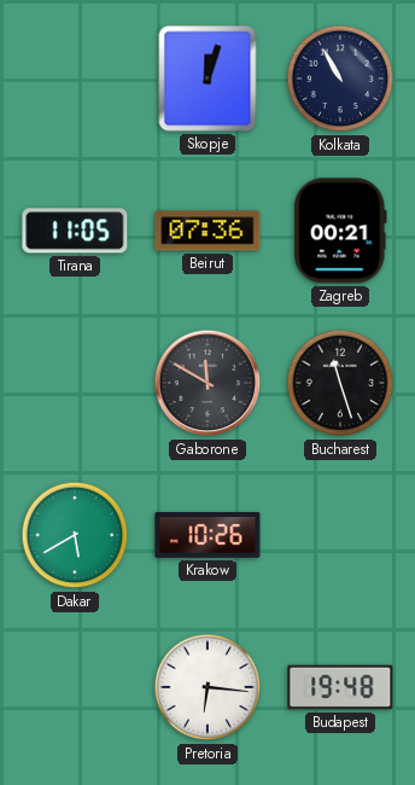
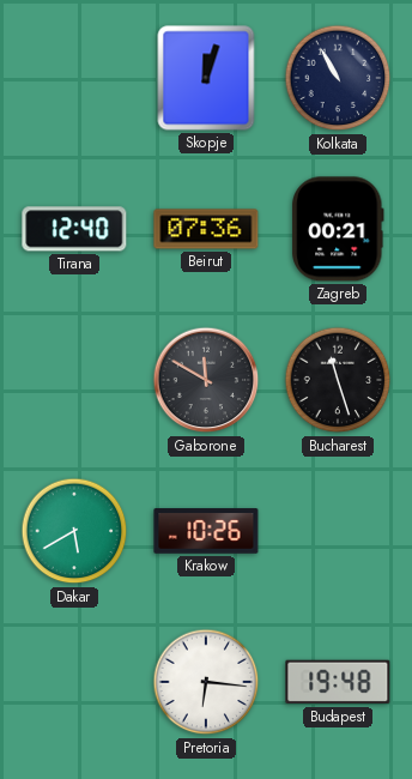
Tirana: 11:05 -> 12:40 (74, 229)
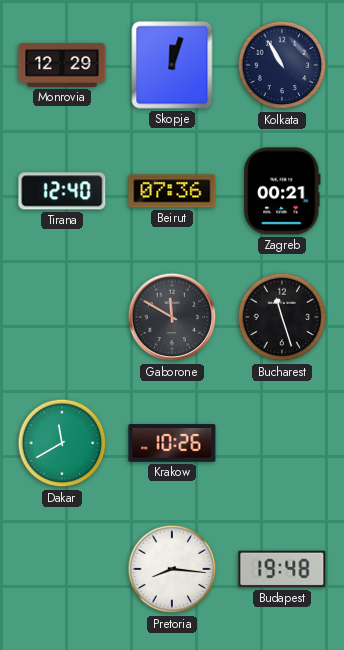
Monrovia: none -> 12:29 (62, 65)
Dakar: 5:40 -> 11:40 (62, 443)
Pretoria: 6:16 -> 8:16 (172, 569)
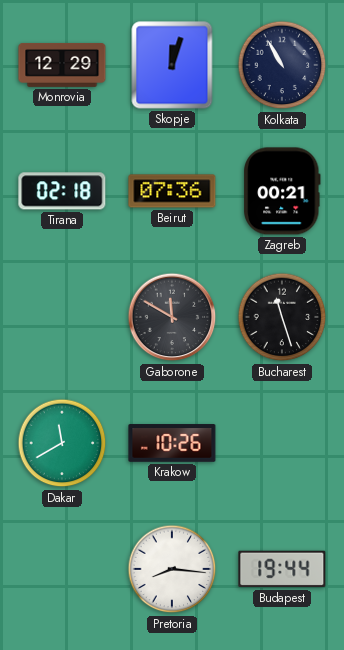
Tirana: 12:40 -> 02:18 (62, 191)
Budapest: 19:48 -> 19:44 (282, 569)
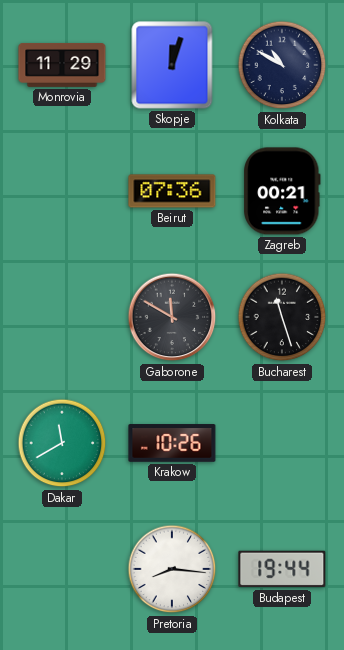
Monrovia: 12:29 -> 11:29 (62, 65)
Kolkata: 10:55 -> 10:50 (282, 65)
Tirana: 02:18 -> none (62, 191)
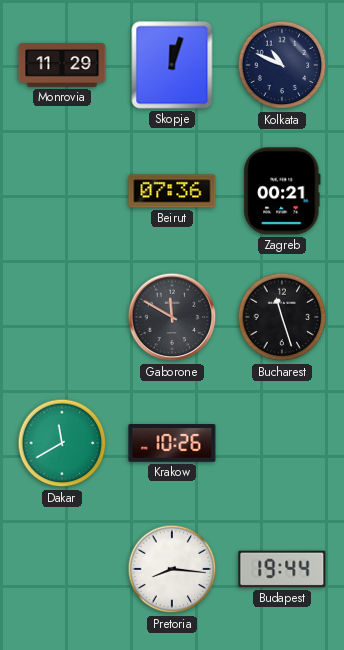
Kolkata: 10:50 -> 10:49 (282, 65)
